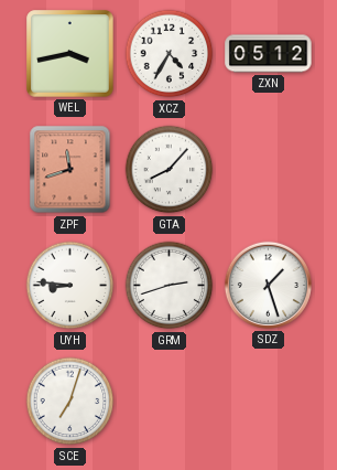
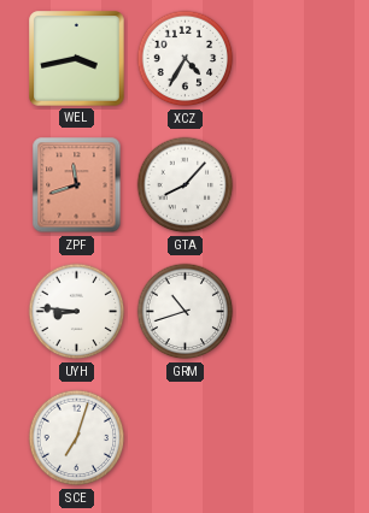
ZXN: 05:12 -> none (269, 54)
GRM: 2:42 -> 10:42 (186, 312)
SDZ: 1:27 -> none (268, 285)
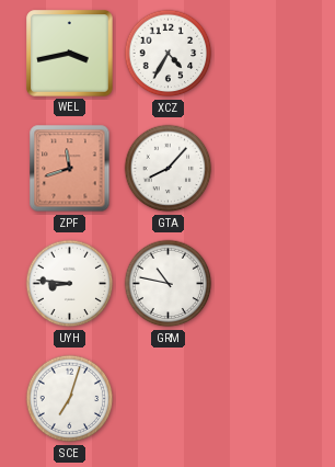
GRM: 10:42 -> 10:47 (169, 284)
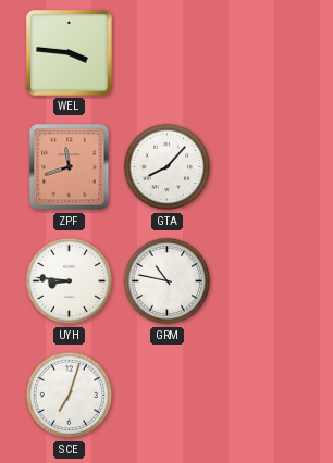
WEL: 3:43 -> 3:46 (70, 53)
XCZ: 4:35 -> none (169, 54)
